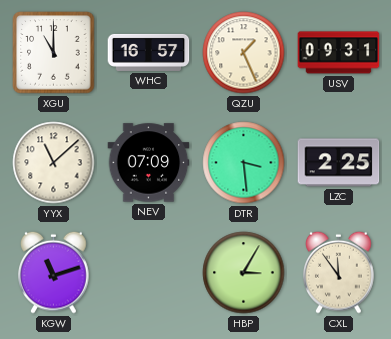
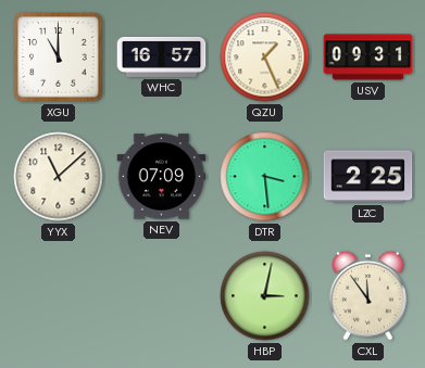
KGW: 11:12 -> none (54, 272)
HBP: 3:05 -> 3:02 (265, 296)
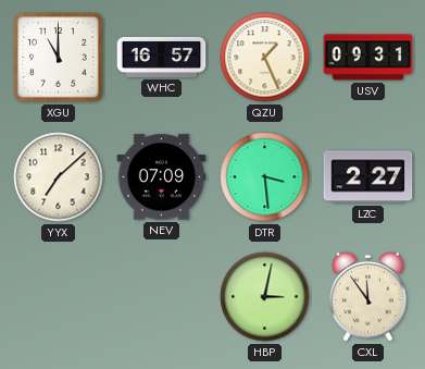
YYX: 11:08 -> 7:08 (59, 177)
LZC: 2:25 -> 2:27 (368, 177)
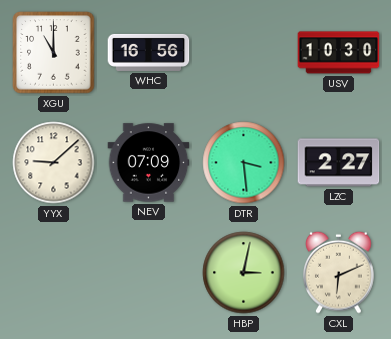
WHC: 16:57 -> 16:56 (149, 52)
QZU: 1:26 -> none (265, 58)
USV: 09:31 -> 10:30 (339, 53)
YYX: 7:08 -> 9:08 (54, 163)
CXL: 11:54 -> 6:11 (339, 272)
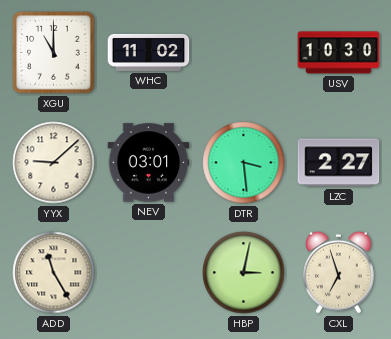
WHC: 16:56 -> 11:02 (149, 52)
NEV: 07:09 -> 03:01 (149, 163)
ADD: none -> 11:25 (54, 273)
CXL: 6:11 -> 6:57 (339, 272)
